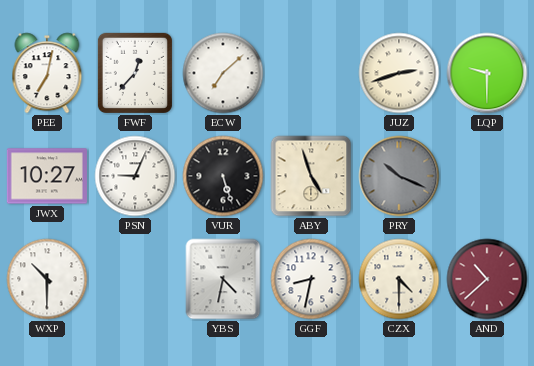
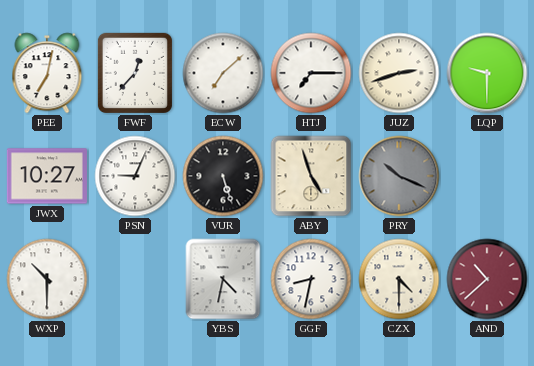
HTJ: none -> 7:15 (311, 73)
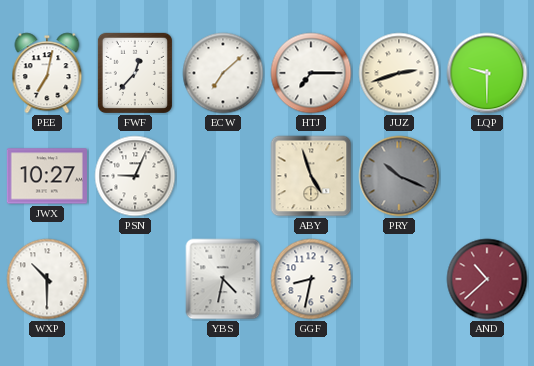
VUR: 5:27 -> none (223, 176)
CZX: 4:30 -> none (399, 279)
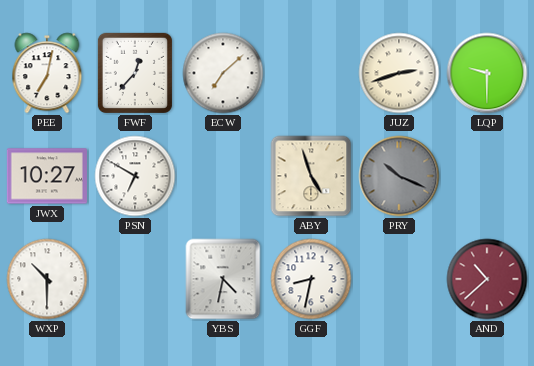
HTJ: 7:15 -> none (311, 73)
PSN: 9:04 -> 6:50 (135, 176)
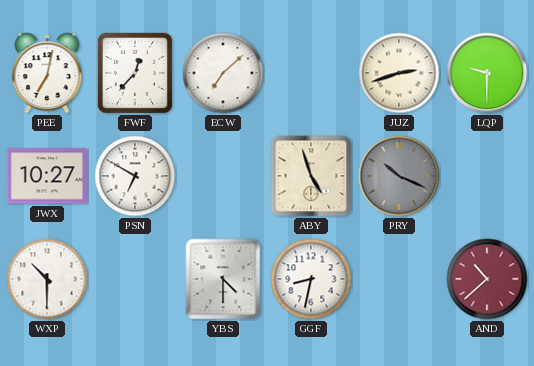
YBS: 4:32 -> 4:30 (223, 279)
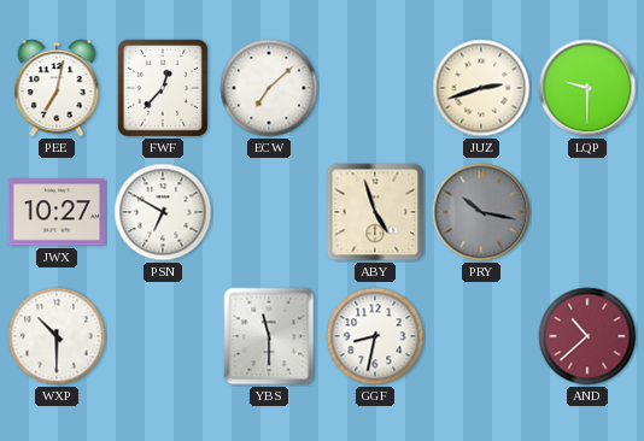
PRY: 10:19 -> 10:17 (481, 212)
YBS: 4:30 -> 11:30 (269, 336)
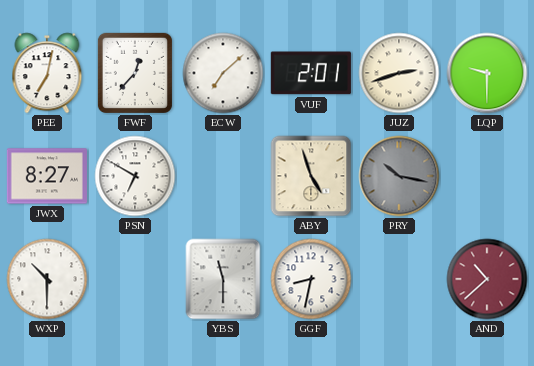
VUF: none -> 2:01 (311, 73)
JWX: 10:27 -> 8:27 (47, 176)
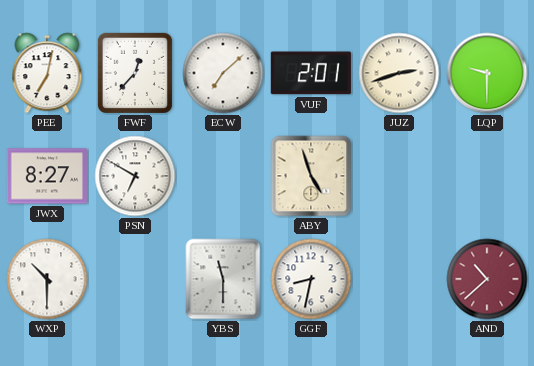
PRY: 10:17 -> none (399, 176)
